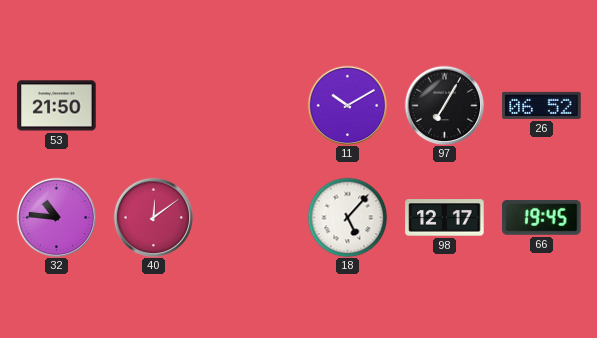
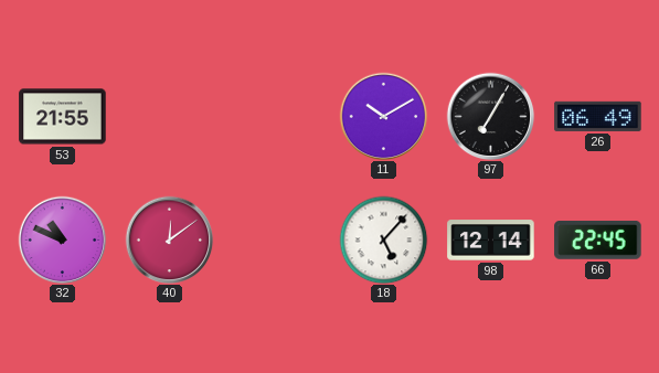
53: 21:50 -> 21:55 (63, 117)
26: 06:52 -> 06:49 (598, 116)
32: 10:46 -> 10:49 (62, 239)
98: 12:17 -> 12:14 (491, 241)
66: 19:45 -> 22:45 (598, 241)
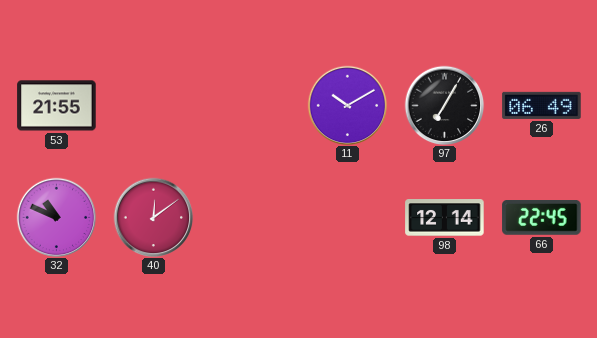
18: 5:07 -> none (383, 239)
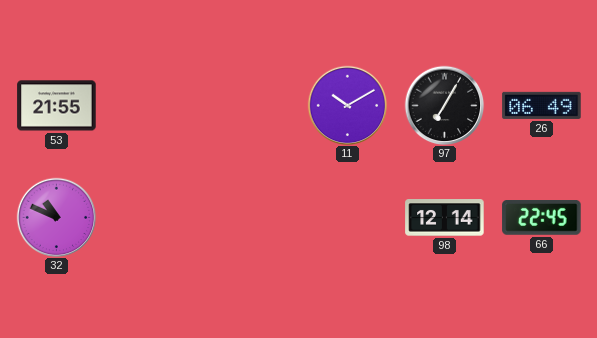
40: 12:09 -> none (153, 217)
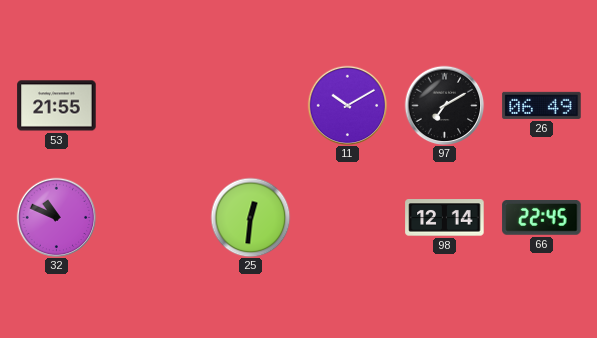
97: 7:05 -> 7:10 (444, 105)
25: none -> 12:31 (250, 217)
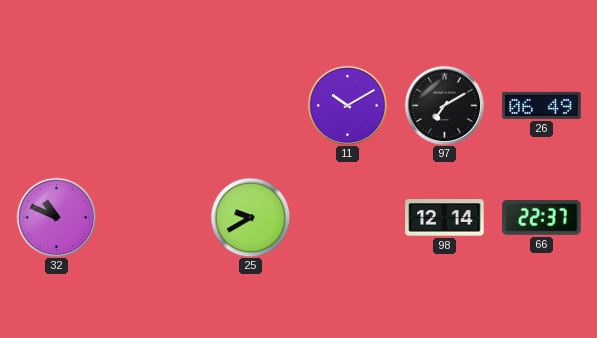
53: 21:55 -> none (57, 106)
25: 12:31 -> 9:40 (250, 217)
66: 22:45 -> 22:37 (542, 218)
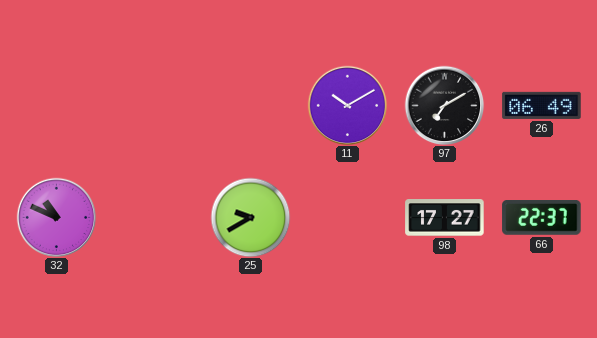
98: 12:14 -> 17:27 (445, 218)
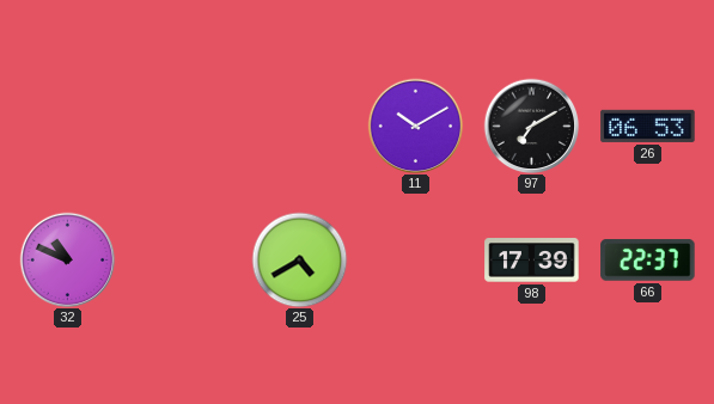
26: 06:49 -> 06:53 (648, 126)
25: 9:40 -> 4:40 (299, 259)
98: 17:27 -> 17:39 (532, 261)
